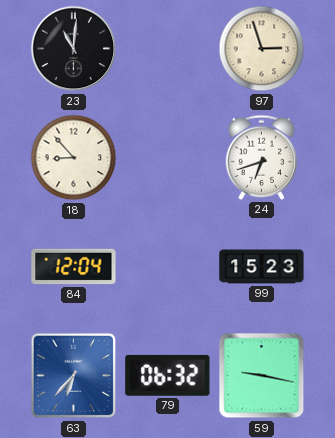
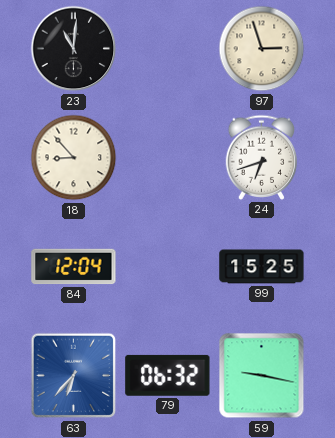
99: 15:23 -> 15:25 (262, 267)
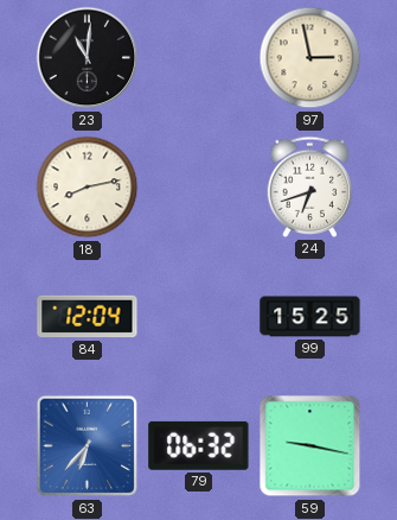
97: 2:57 -> 2:58 (310, 58)
18: 8:53 -> 8:13 (88, 188)
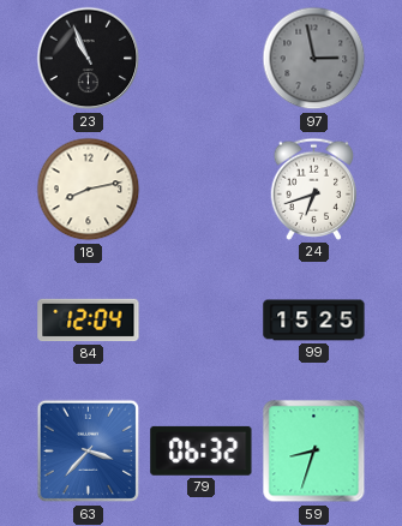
23: 11:01 -> 10:56 (89, 59)
97 dial: cream -> grey (314, 59)
63: 6:37 -> 3:37 (89, 452)
59: 9:17 -> 8:33 (314, 452)
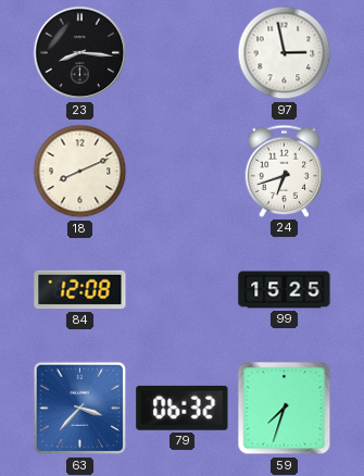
23: 10:56 -> 8:16 (80, 53)
97 dial: grey -> white (285, 53)
18: 8:13 -> 8:11 (80, 172)
84: 12:04 -> 12:08 (80, 290)
59: 8:33 -> 7:33 (285, 409)
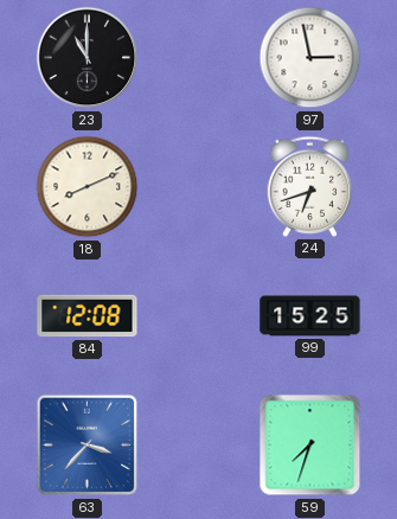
23: 8:16 -> 11:00 (88, 58)
79: 06:32 -> none (183, 408)
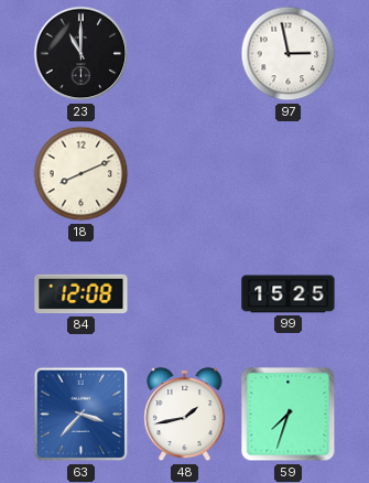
24: 6:42 -> none (310, 186)
48: none -> 1:43 (185, 415)
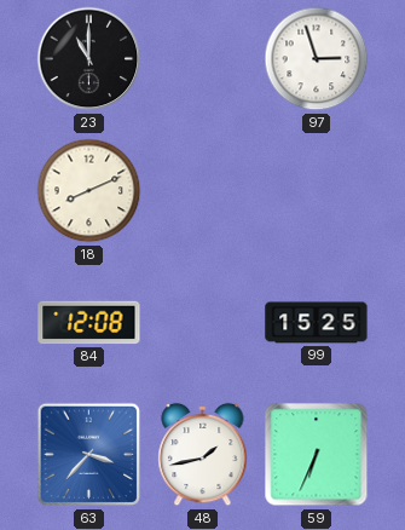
97: 2:58 -> 2:57 (317, 59)
59: 7:33 -> 6:34 (317, 455)
